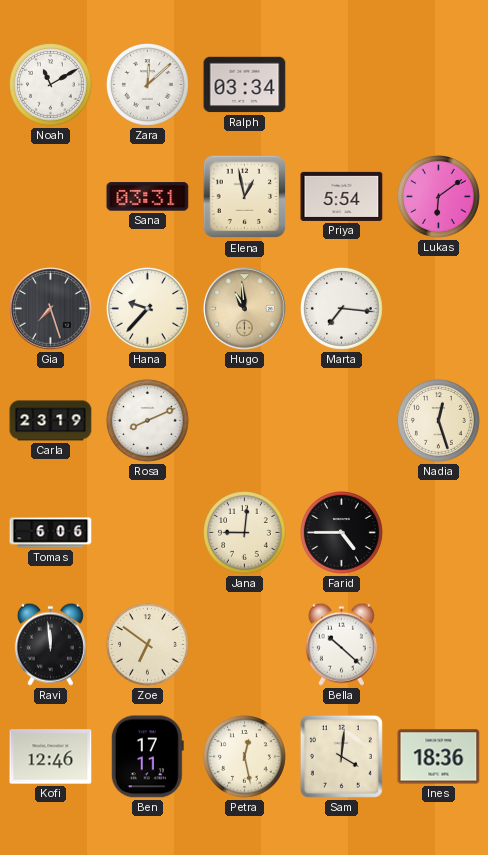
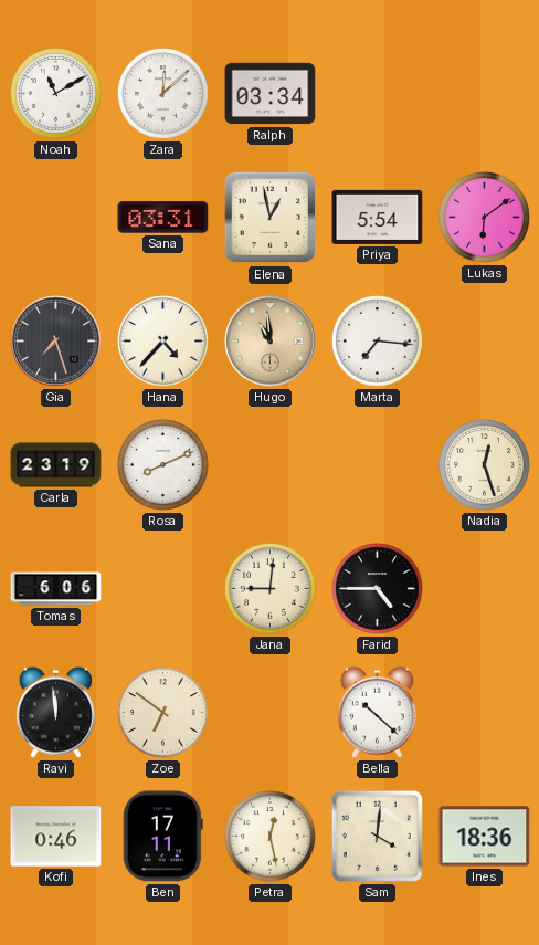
Hana: 9:37 -> 4:37 (163, 342)
Kofi: 12:46 -> 0:46 (56, 837)
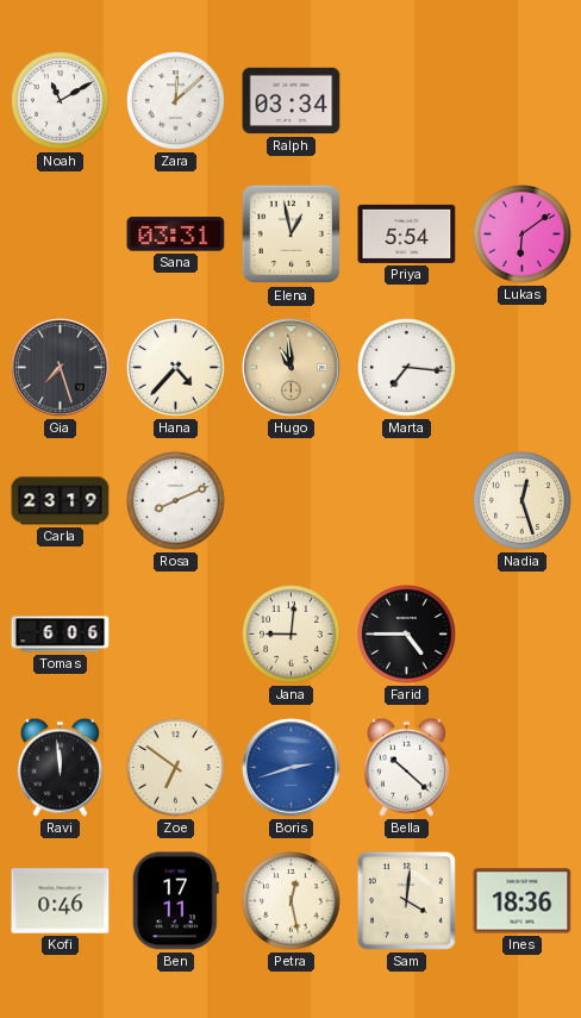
Boris: none -> 2:42 (292, 768)
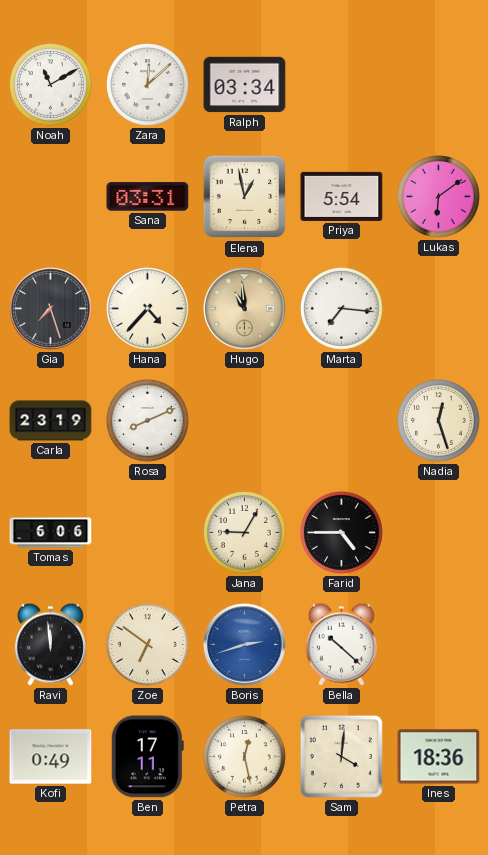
Jana: 9:01 -> 9:05 (245, 533)
Kofi: 0:46 -> 0:49 (51, 757)
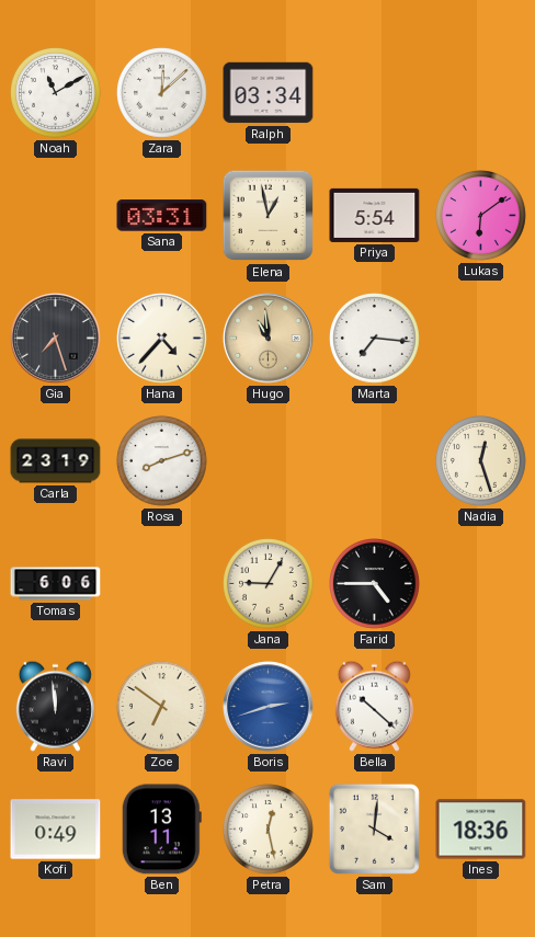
Rosa: 8:11 -> 8:12 (162, 461)
Ben: 17:11 -> 13:11 (161, 830)
